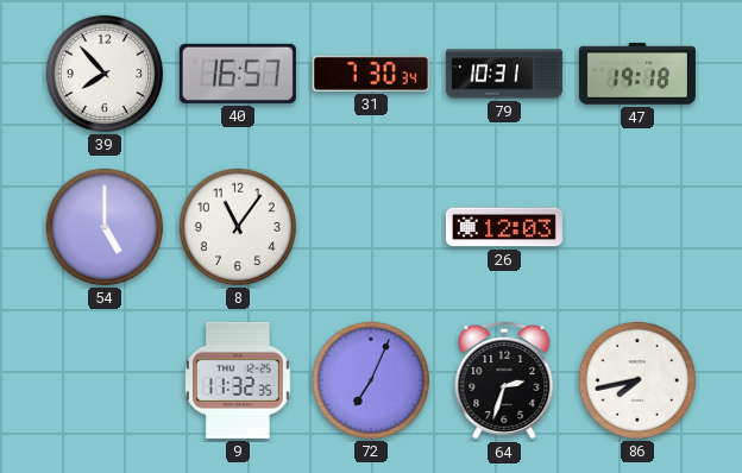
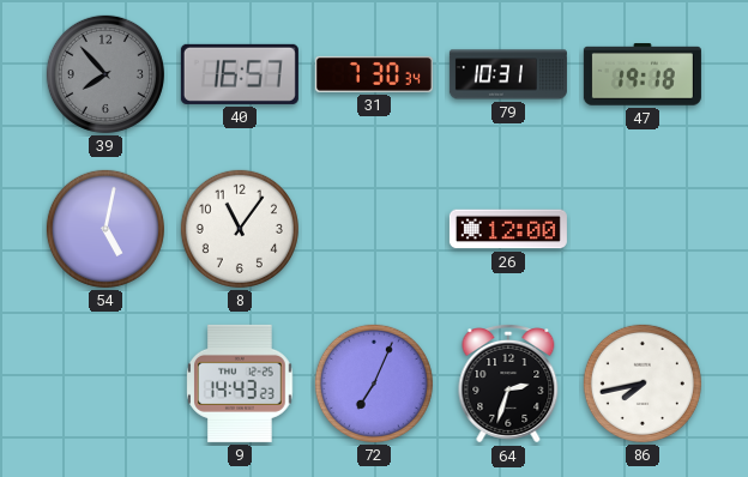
39 dial: white -> grey (105, 74)
54: 5:00 -> 5:02 (105, 229)
26: 12:03 -> 12:00 (508, 229)
9: 11:32 -> 14:43 (240, 384)
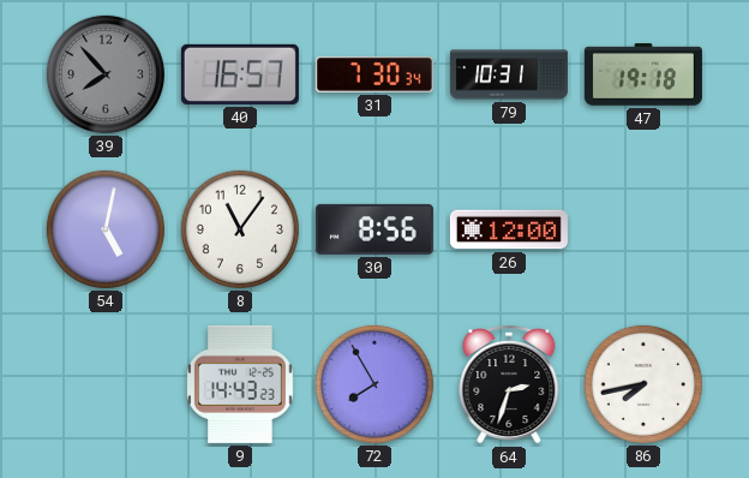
30: none -> 8:56 (374, 229)
72: 7:04 -> 7:55 (374, 384)
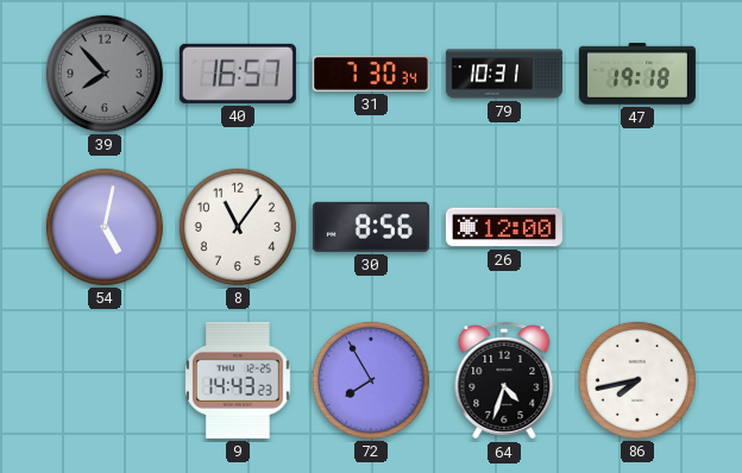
64: 2:33 -> 4:33 (504, 381)
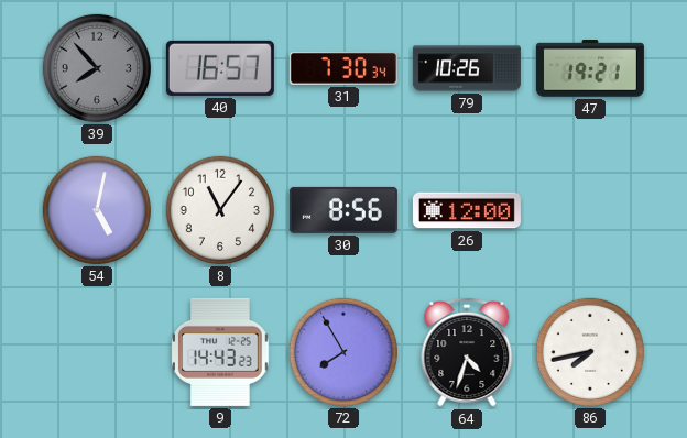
79: 10:31 -> 10:26 (467, 68)
47: 19:18 -> 19:21 (590, 68)
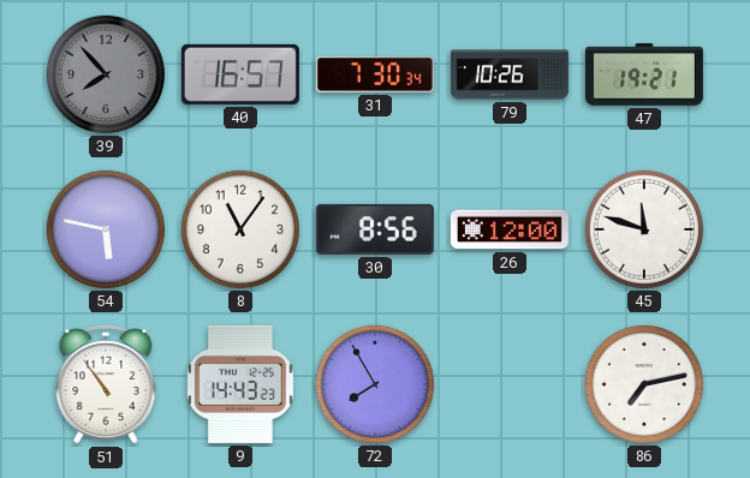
54: 5:02 -> 5:47 (106, 229)
45: none -> 11:48 (644, 229)
51: none -> 10:54 (106, 386)
64: 4:33 -> none (467, 353)
86: 7:43 -> 7:13 (644, 384)
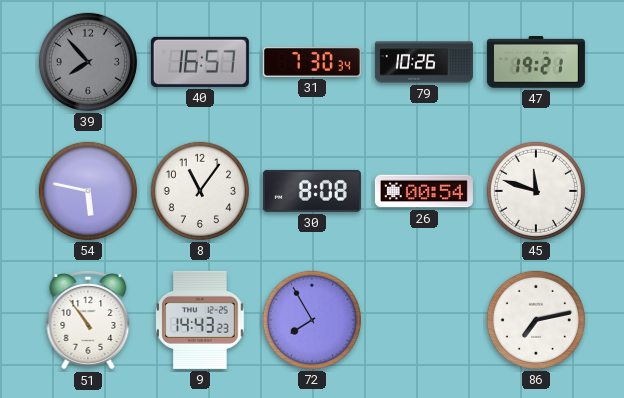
30: 8:56 -> 8:08 (312, 191)
26: 12:00 -> 00:54 (424, 191)
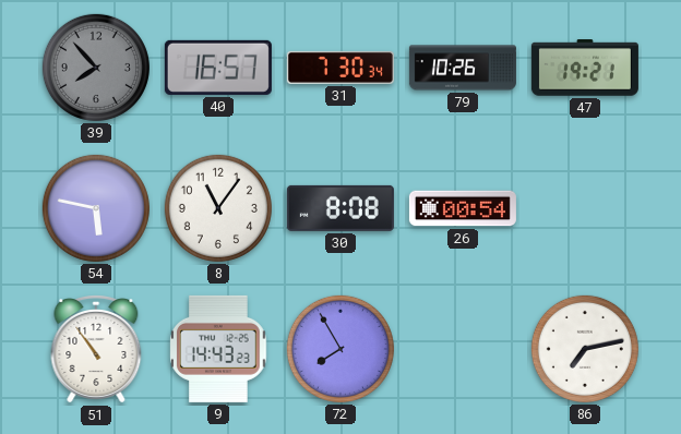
45: 11:48 -> none (536, 191)
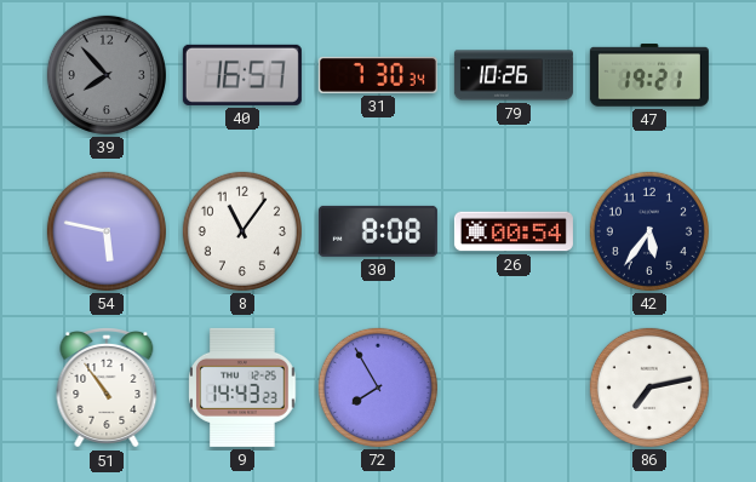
42: none -> 5:36 (649, 231)
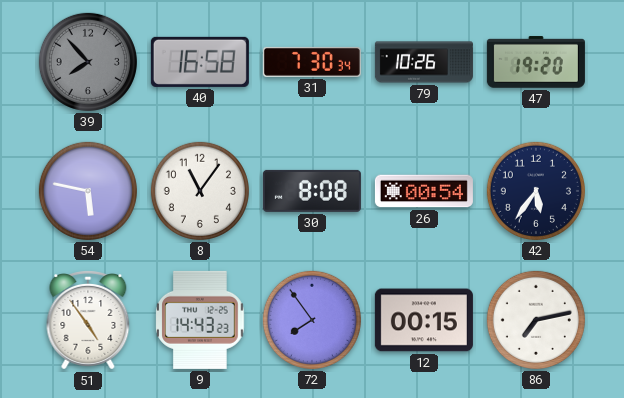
40: 16:57 -> 16:58 (200, 62)
47: 19:21 -> 19:20 (536, 62)
51: 10:54 -> 4:54 (88, 321)
72: 7:55 -> 7:54 (312, 320)
12: none -> 00:15 (424, 320)
